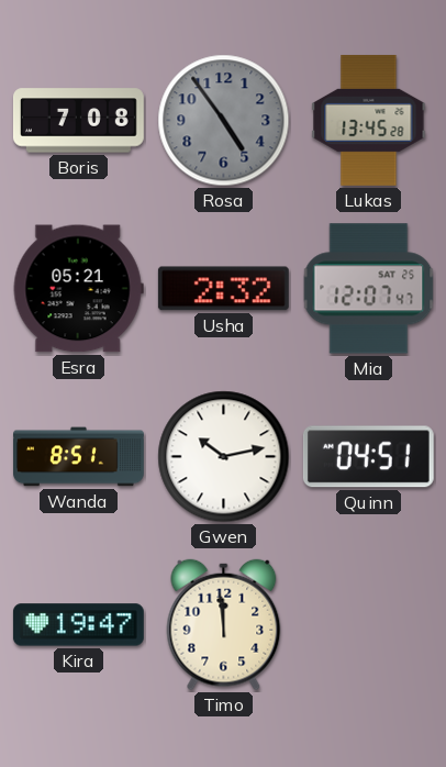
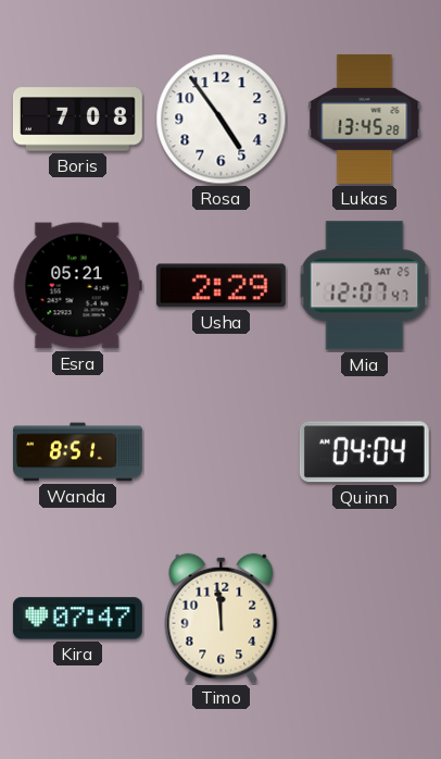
Rosa dial: grey -> white (222, 120)
Usha: 2:32 -> 2:29 (220, 286)
Gwen: 10:13 -> none (224, 457)
Quinn: 04:51 -> 04:04 (364, 452)
Kira: 19:47 -> 07:47 (77, 619)
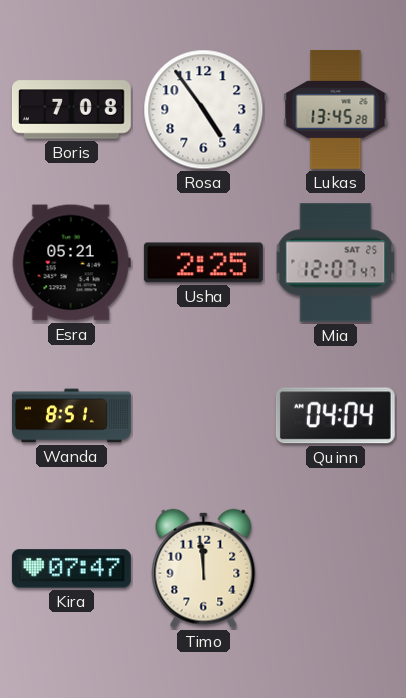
Usha: 2:29 -> 2:25 (203, 263)
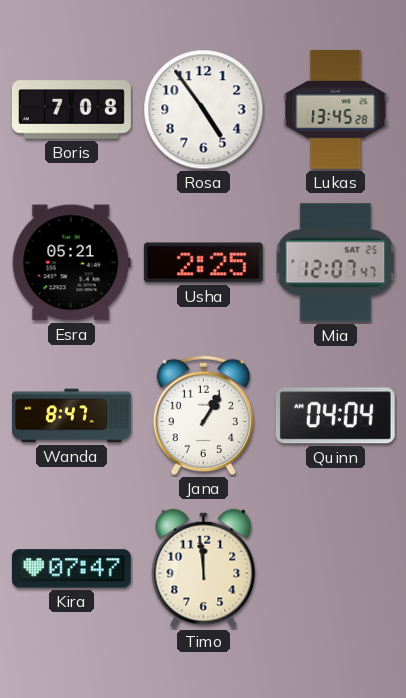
Wanda: 8:51 -> 8:47 (72, 416)
Jana: none -> 1:05 (203, 416)
